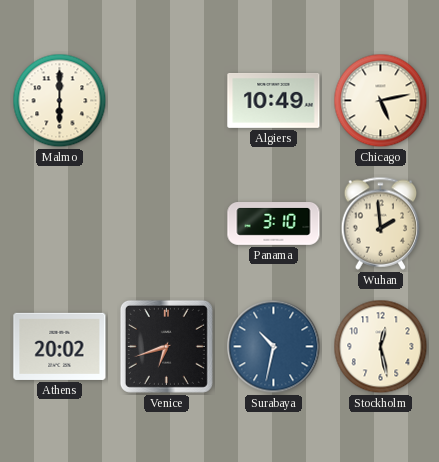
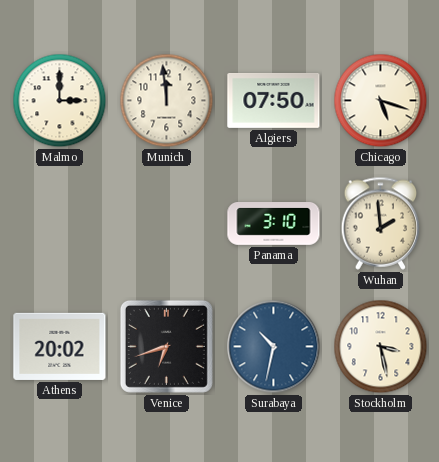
Malmo: 6:00 -> 3:00 (60, 101)
Munich: none -> 11:59 (167, 101)
Algiers: 10:49 -> 07:50 (274, 100)
Chicago: 5:13 -> 5:18 (381, 101)
Stockholm: 12:28 -> 3:28 (381, 347)
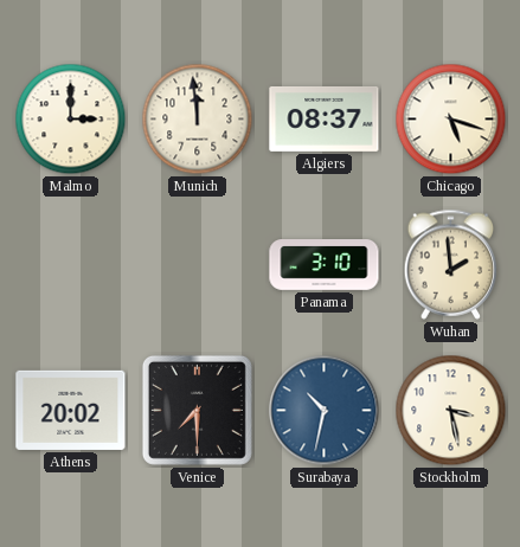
Algiers: 07:50 -> 08:37 (325, 118)
Venice: 6:42 -> 7:30 (197, 410)
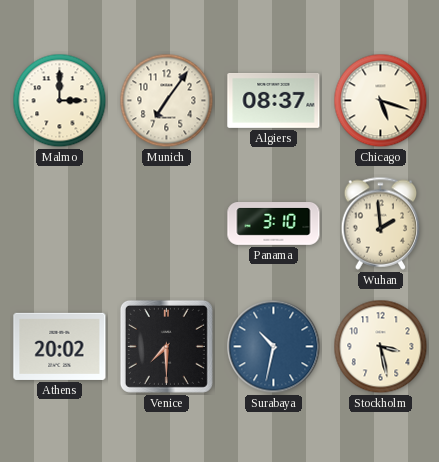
Munich: 11:59 -> 7:06 (167, 101)
